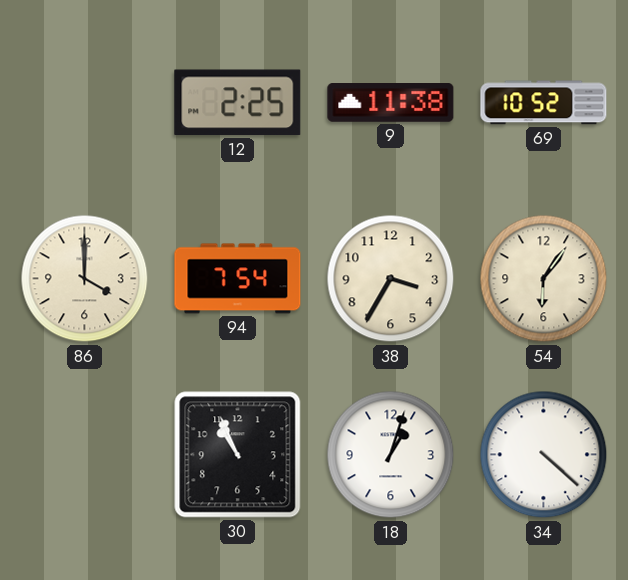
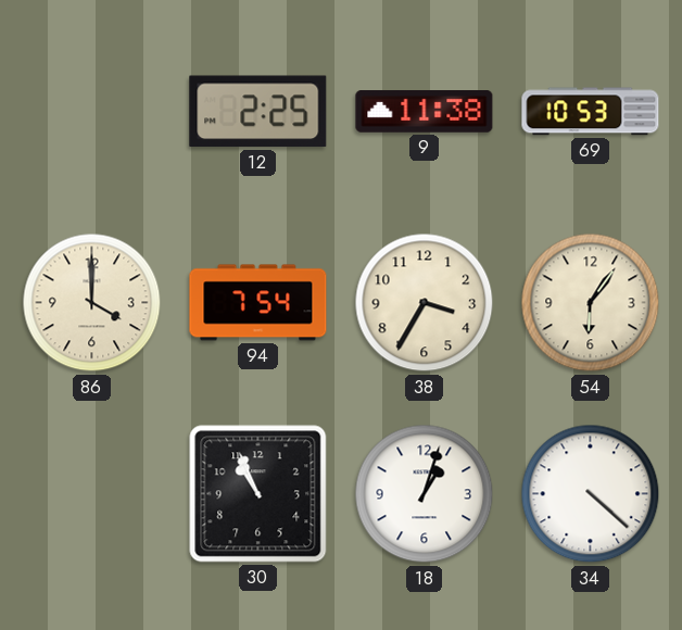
69: 10:52 -> 10:53 (591, 112)
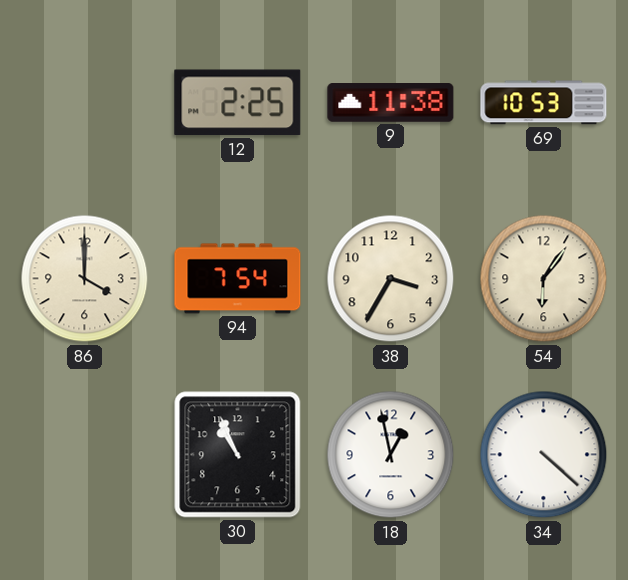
18: 1:03 -> 12:58 (391, 455)
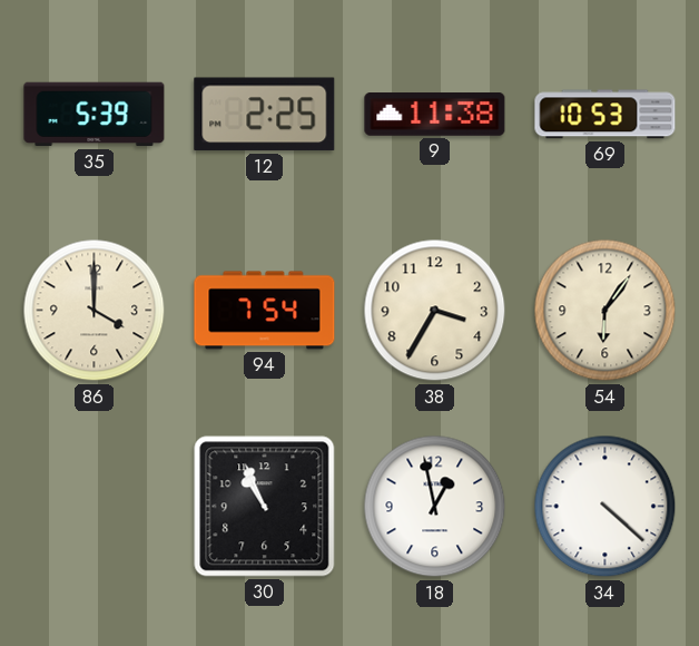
35: none -> 5:39 (95, 115)
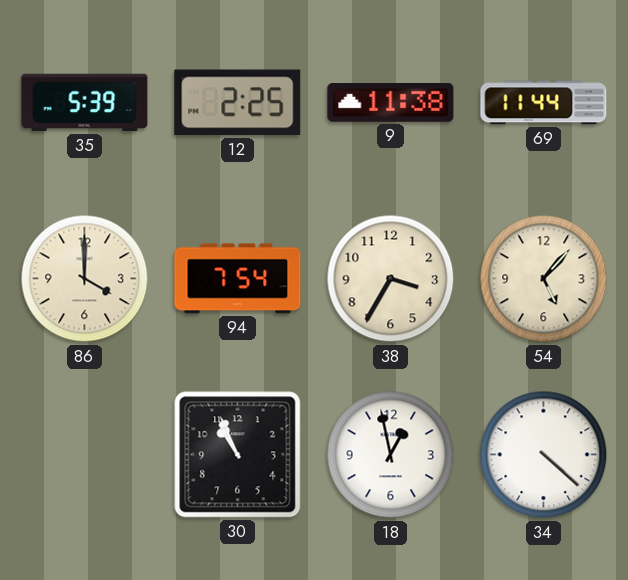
69: 10:53 -> 11:44 (544, 103)
54: 6:06 -> 5:07 (544, 279)
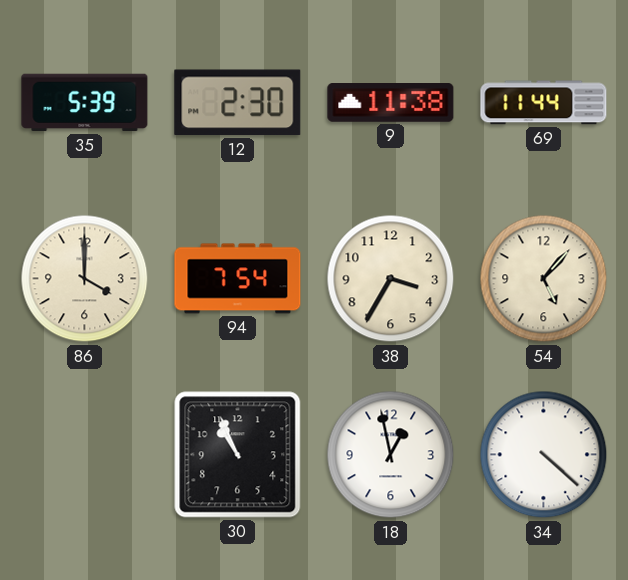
12: 2:25 -> 2:30 (238, 103)
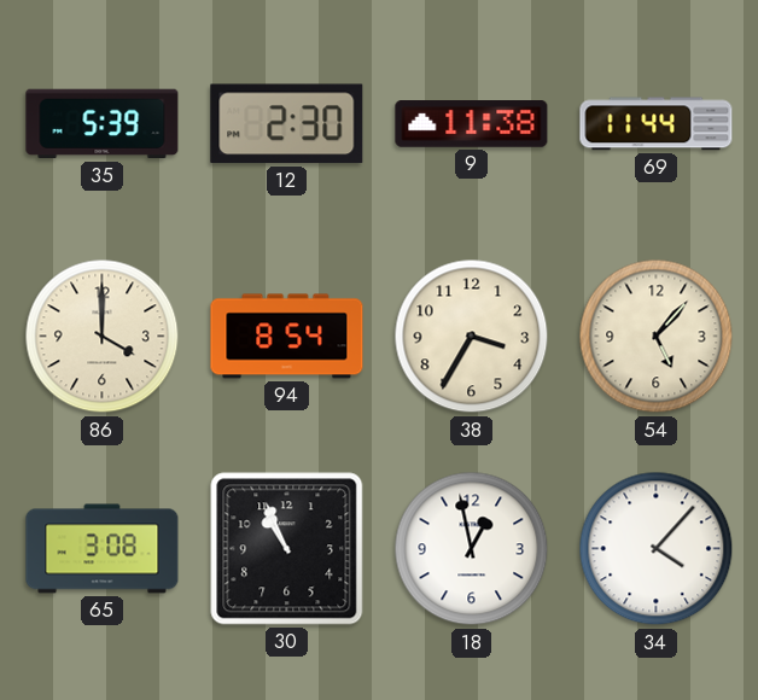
94: 7:54 -> 8:54 (287, 337)
65: none -> 3:08 (103, 549)
34: 4:22 -> 4:07 (657, 549)
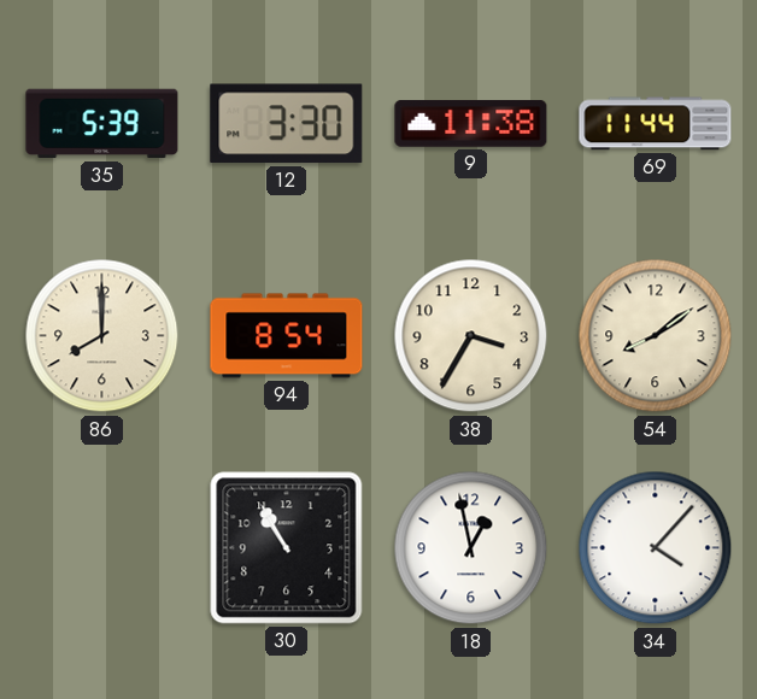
12: 2:30 -> 3:30 (287, 124)
86: 4:00 -> 8:00 (102, 336)
54: 5:07 -> 8:09 (656, 336)
65: 3:08 -> none (103, 549)
30: 10:56 -> 10:55 (287, 548)
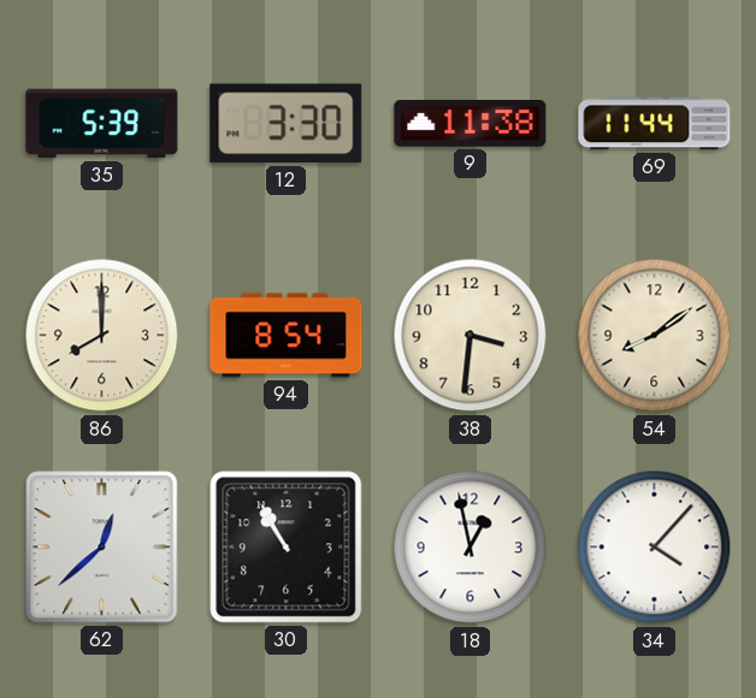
38: 3:35 -> 3:31 (471, 336)
62: none -> 12:38 (102, 548)
